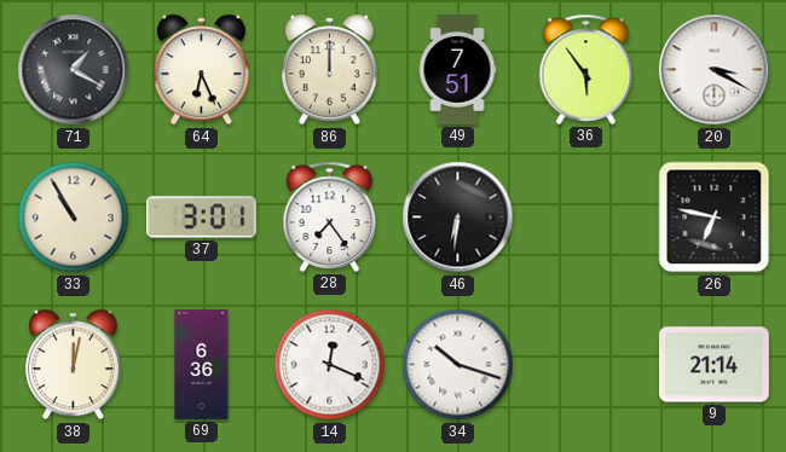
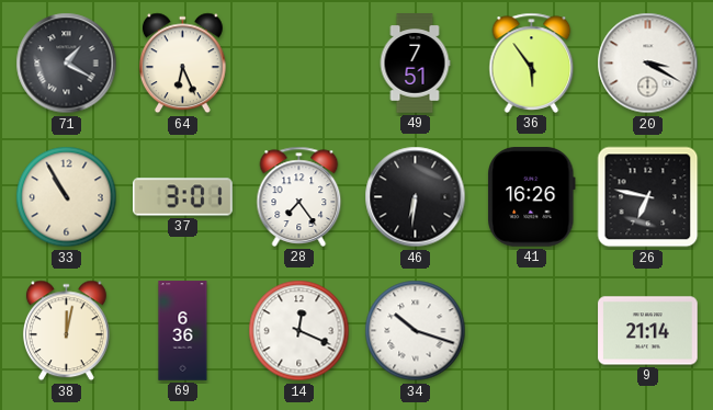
86: 12:00 -> none (329, 70)
41: none -> 16:26 (532, 197)
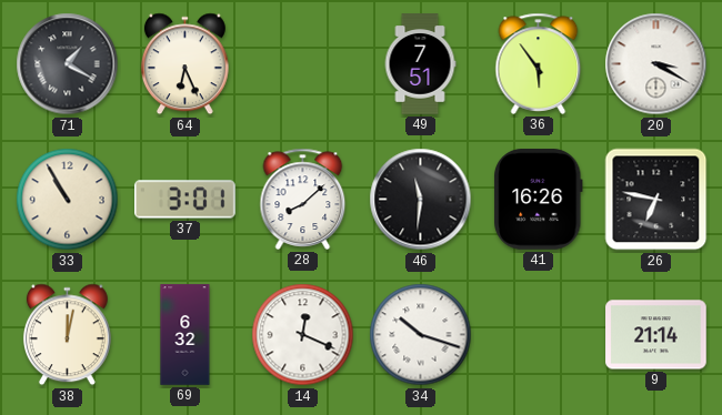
28: 7:24 -> 8:08 (303, 199)
46: 6:31 -> 11:31 (421, 200)
69: 6:36 -> 6:32 (185, 335)
